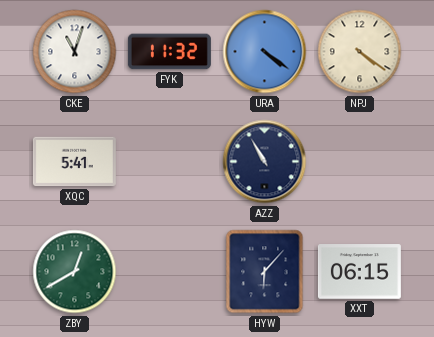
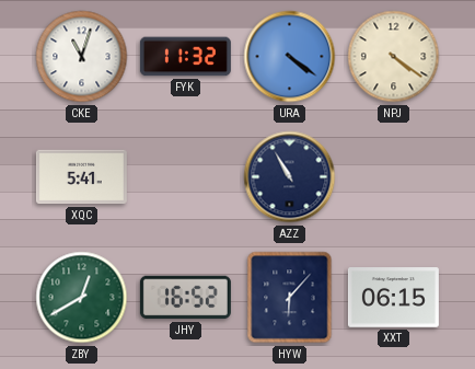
JHY: none -> 16:52 (185, 298)
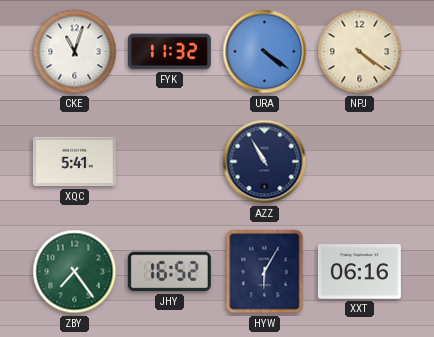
ZBY: 12:40 -> 7:24 (75, 272)
HYW: 6:07 -> 6:05 (265, 272)
XXT: 06:15 -> 06:16 (359, 272)
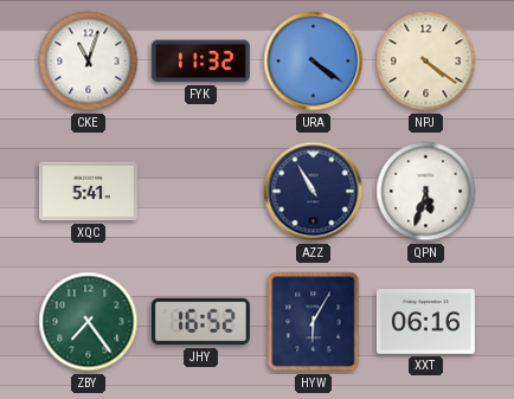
QPN: none -> 5:33 (426, 192)
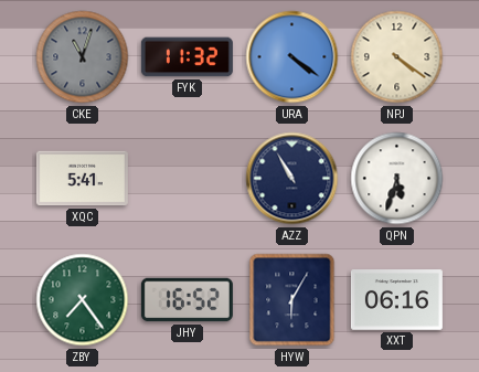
CKE dial: white -> grey (83, 57)
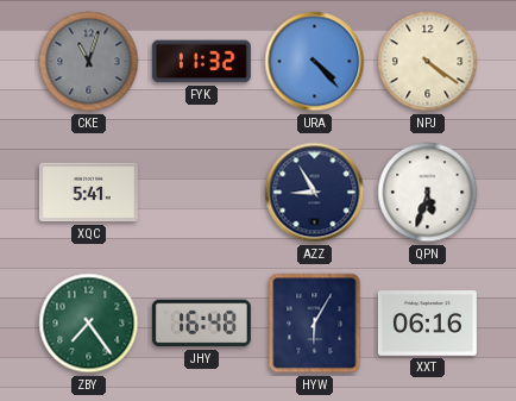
URA: 4:21 -> 4:23 (315, 62)
AZZ: 10:55 -> 8:55 (315, 193)
JHY: 16:52 -> 16:48 (201, 324)
